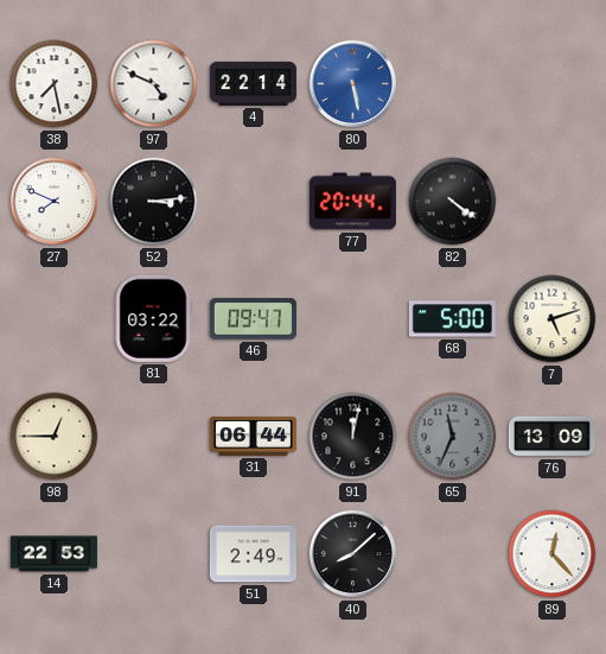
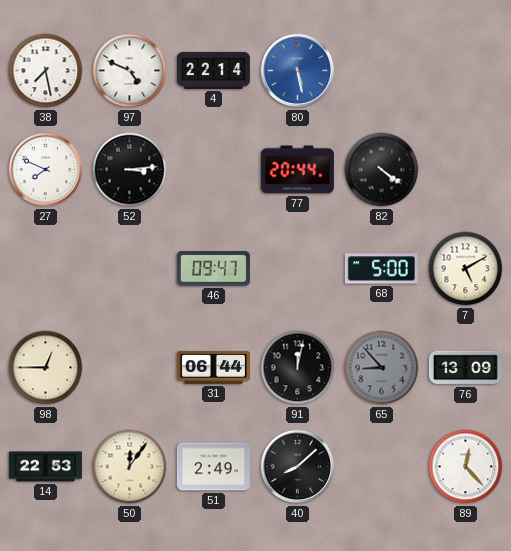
81: 03:22 -> none (153, 318)
7: 5:12 -> 5:10 (466, 269)
65: 11:34 -> 8:53 (382, 368)
50: none -> 12:06 (130, 467)
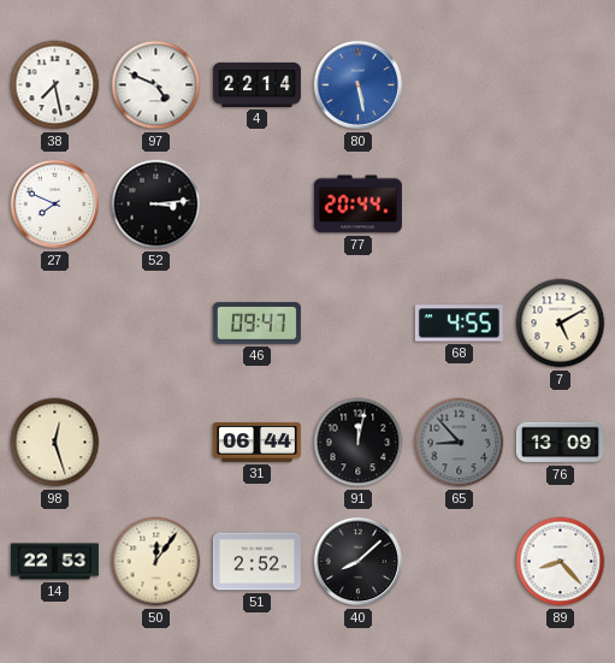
82: 4:21 -> none (382, 170)
68: 5:00 -> 4:55 (459, 324)
98: 12:45 -> 12:27 (55, 443)
51: 2:49 -> 2:52 (256, 562)
89: 12:23 -> 8:23 (561, 562)
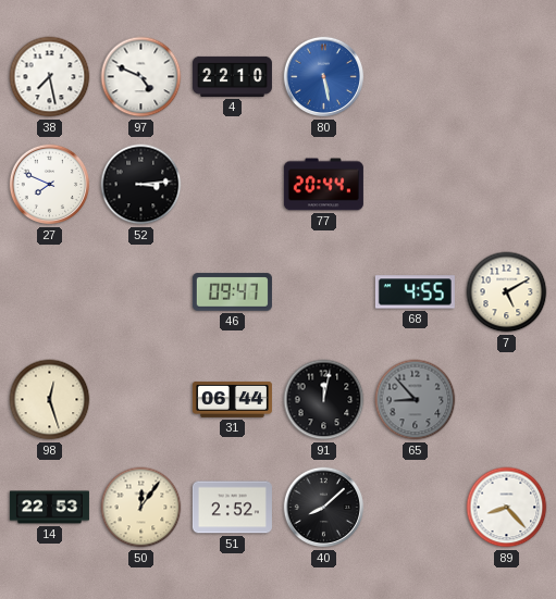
4: 22:14 -> 22:10 (232, 76)
76: 13:09 -> none (560, 443)
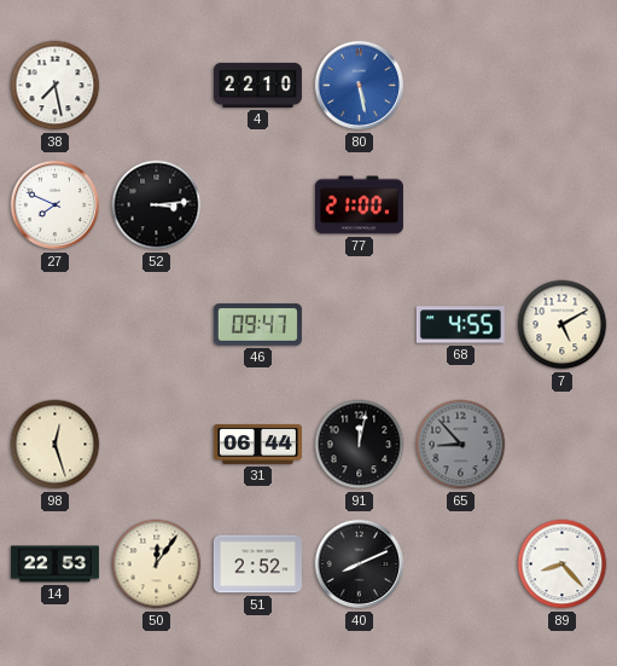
97: 4:49 -> none (141, 77)
77: 20:44 -> 21:00 (359, 205)
40: 8:08 -> 8:11 (360, 564)
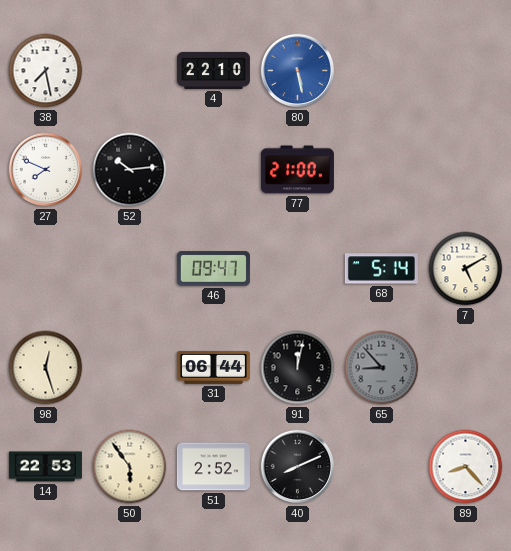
52: 3:14 -> 10:14 (130, 170)
68: 4:55 -> 5:14 (381, 269)
50: 12:06 -> 5:54 (130, 467)
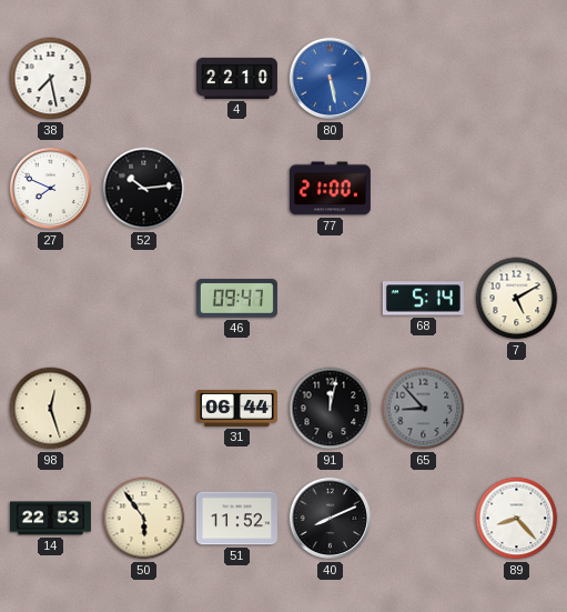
51: 2:52 -> 11:52 (236, 519)
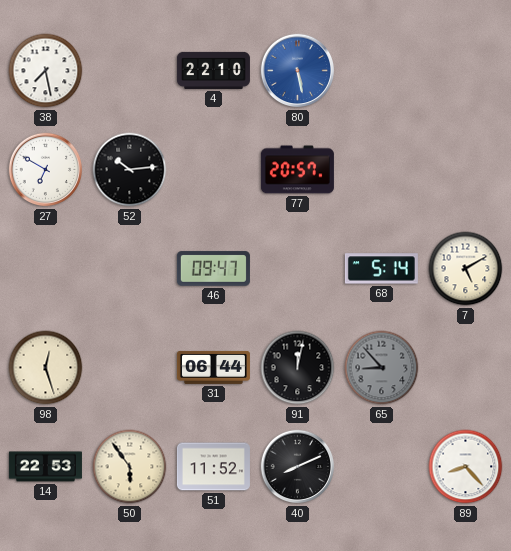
27: 7:49 -> 6:50 (46, 170)
77: 21:00 -> 20:57 (297, 170)
